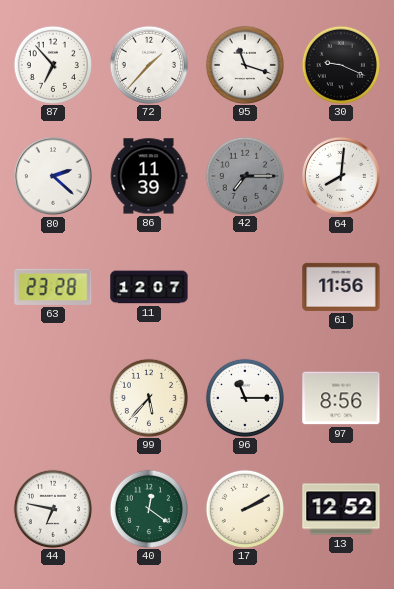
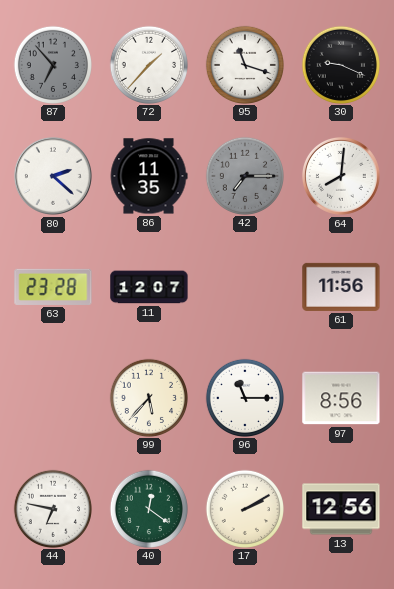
87 dial: white -> grey (52, 64)
86: 11:39 -> 11:35 (149, 176)
13: 12:52 -> 12:56 (341, 509)
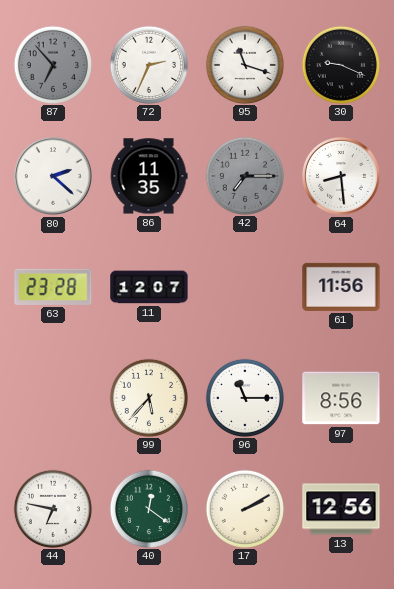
72: 1:37 -> 2:34 (148, 64)
64: 8:01 -> 8:29 (341, 176)
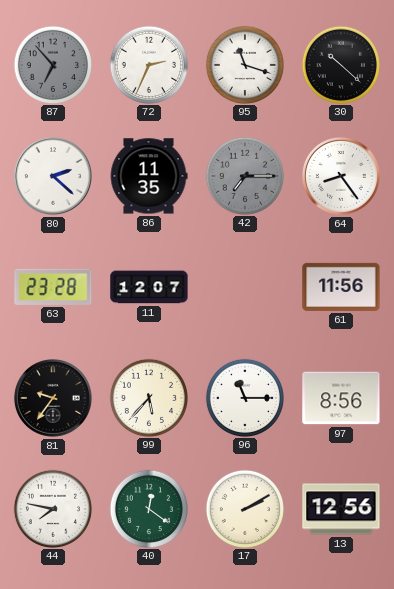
30: 9:19 -> 10:22 (340, 64)
64: 8:29 -> 8:24 (341, 176)
81: none -> 9:36 (53, 398)
44: 6:47 -> 7:47 (52, 508)
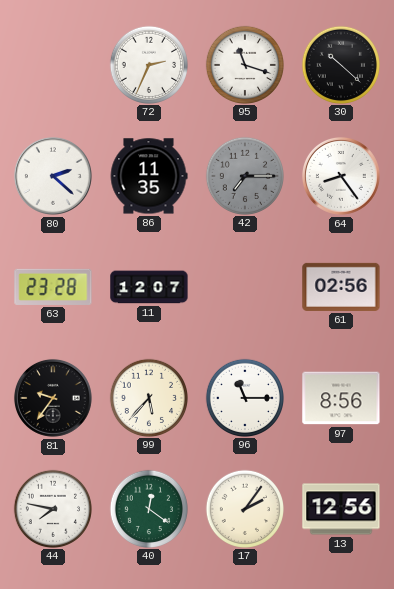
87: 6:53 -> none (52, 64)
61: 11:56 -> 02:56 (341, 287)
17: 2:10 -> 2:06 (244, 508)
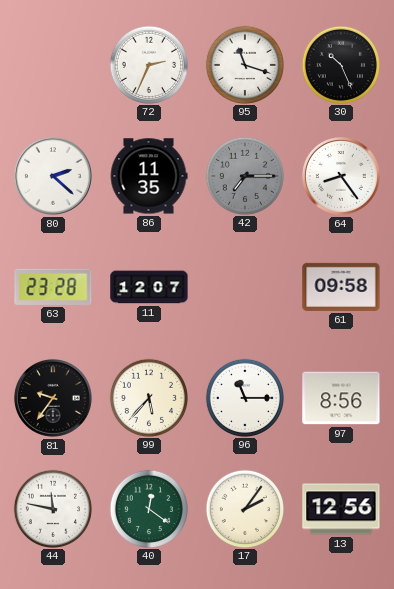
30: 10:22 -> 10:26 (340, 64)
61: 02:56 -> 09:58 (341, 287)
44: 7:47 -> 11:47 (52, 508)
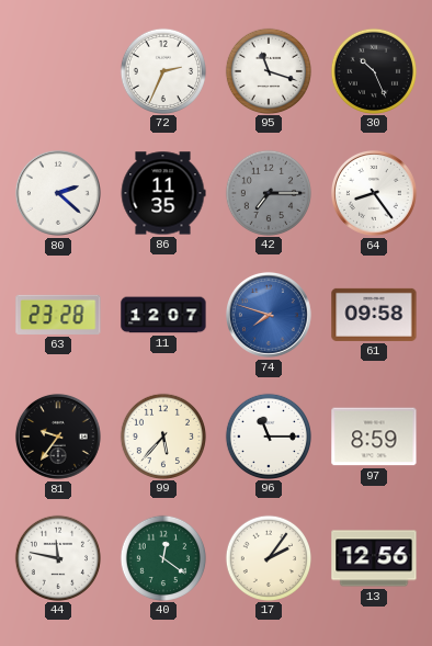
74: none -> 7:48 (269, 315)
97: 8:56 -> 8:59 (374, 437)
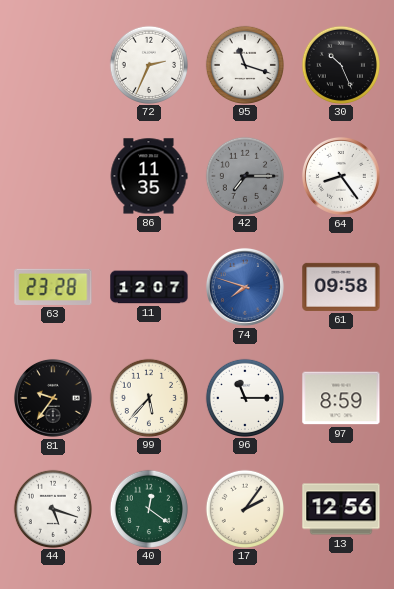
80: 2:22 -> none (58, 193)
44: 11:47 -> 5:18 (52, 508)
